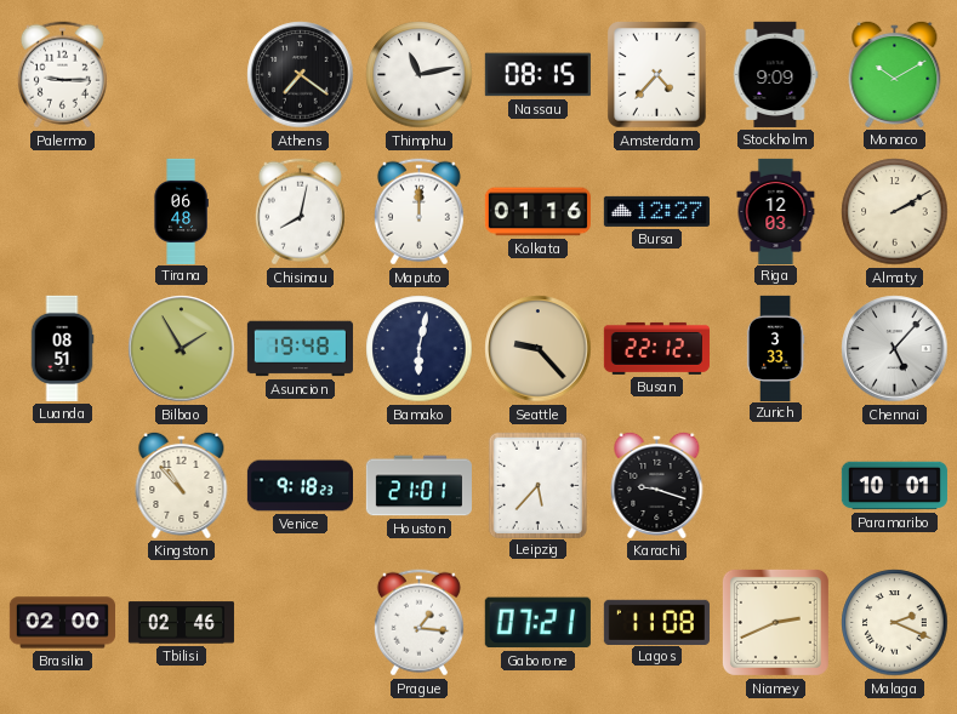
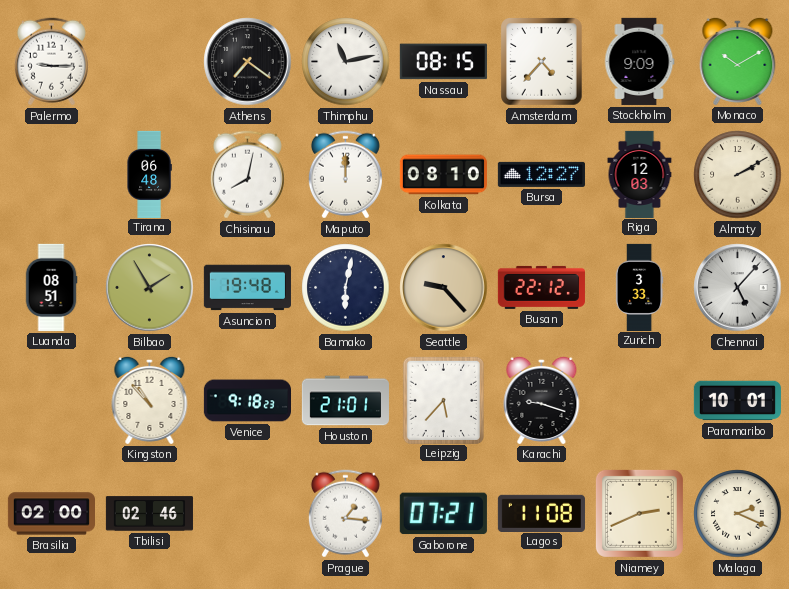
Kolkata: 01:16 -> 08:10 (443, 175)
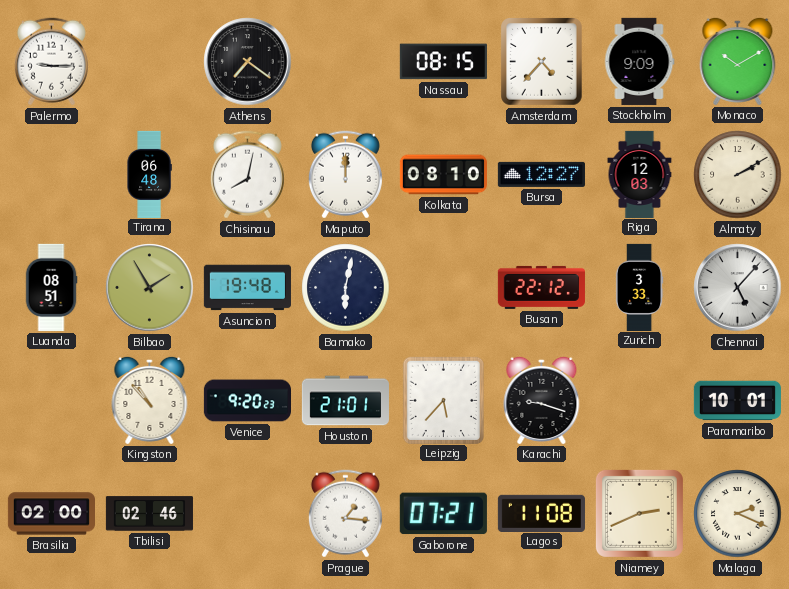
Thimphu: 11:13 -> none (346, 62)
Seattle: 9:23 -> none (444, 288)
Venice: 9:18 -> 9:20 (247, 401)
